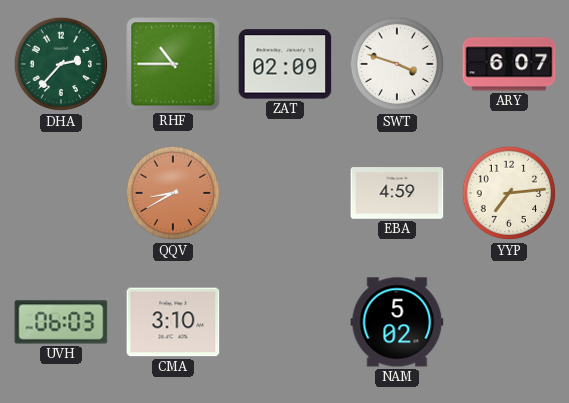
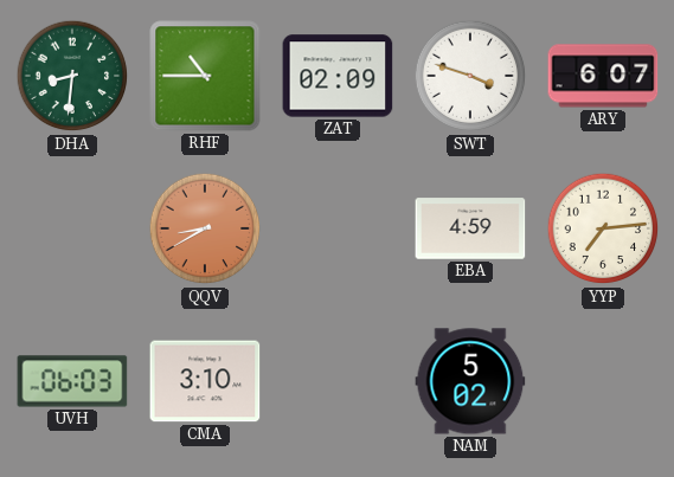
DHA: 2:37 -> 8:31 (72, 76)
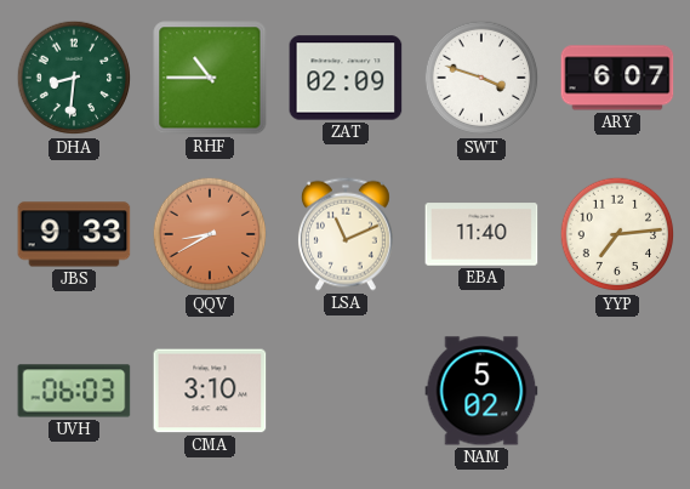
JBS: none -> 9:33 (74, 234)
LSA: none -> 11:11 (346, 234)
EBA: 4:59 -> 11:40 (481, 234)
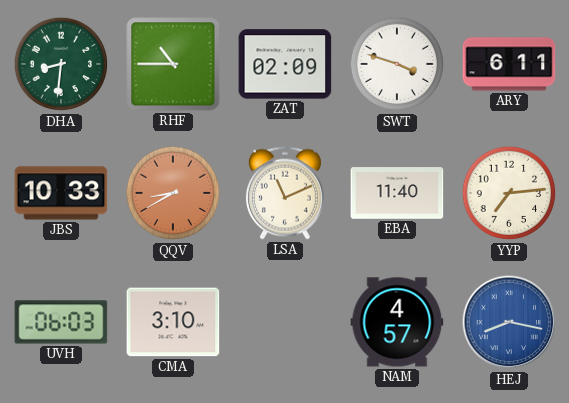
ARY: 6:07 -> 6:11 (509, 64)
JBS: 9:33 -> 10:33 (61, 193)
NAM: 5:02 -> 4:57 (397, 322)
HEJ: none -> 8:17 (509, 322)
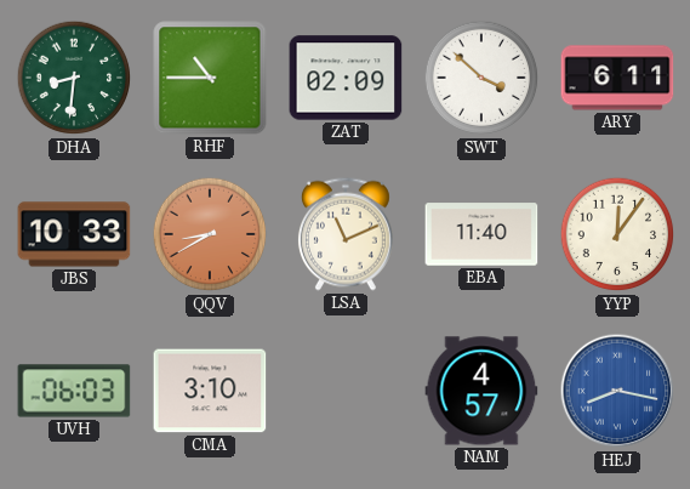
SWT: 3:48 -> 3:52 (481, 78)
YYP: 7:14 -> 12:06 (617, 234)
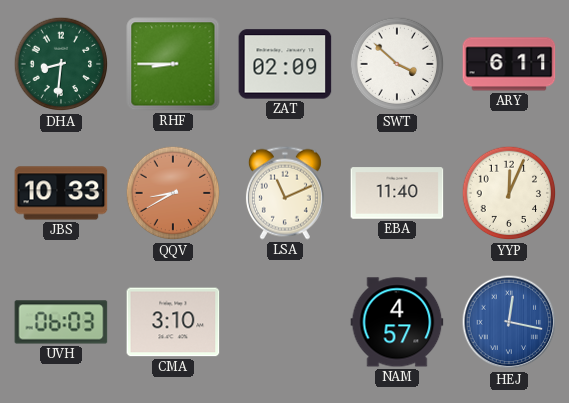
RHF: 10:45 -> 8:45 (173, 64)
YYP: 12:06 -> 12:04 (509, 193)
HEJ: 8:17 -> 12:17 (509, 322)
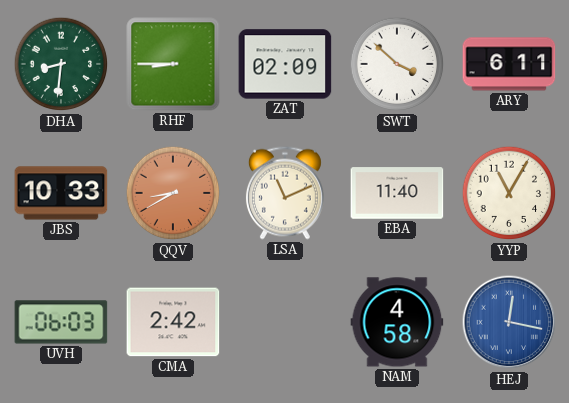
YYP: 12:04 -> 11:05 (509, 193)
CMA: 3:10 -> 2:42 (173, 322)
NAM: 4:57 -> 4:58 (397, 322)
